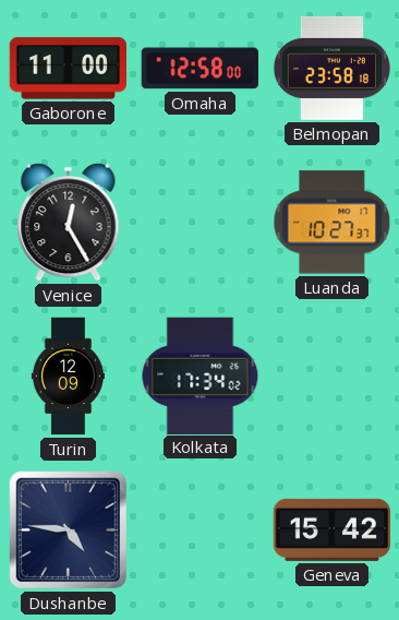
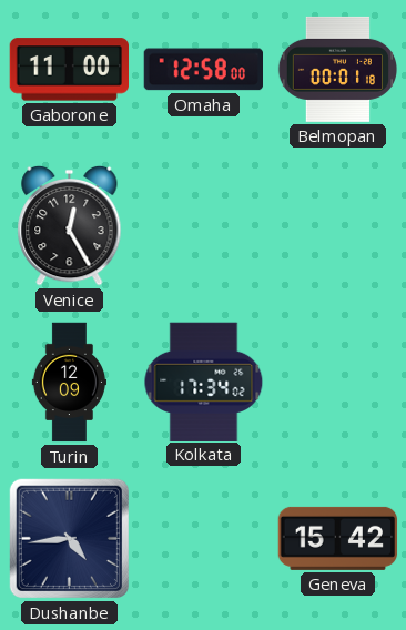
Belmopan: 23:58 -> 00:01 (337, 69)
Luanda: 10:27 -> none (332, 223)
Dushanbe: 4:46 -> 4:44 (69, 538)
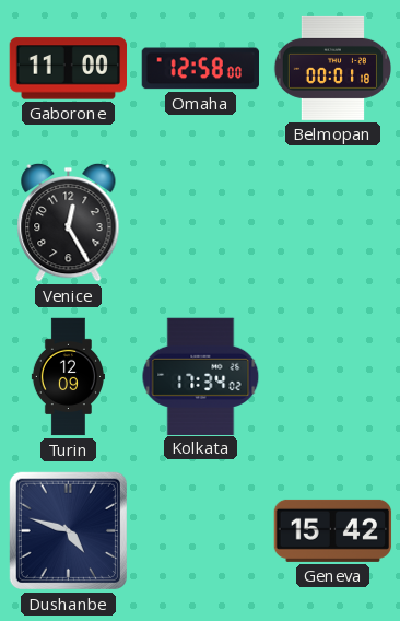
Dushanbe: 4:44 -> 4:48 (68, 530)
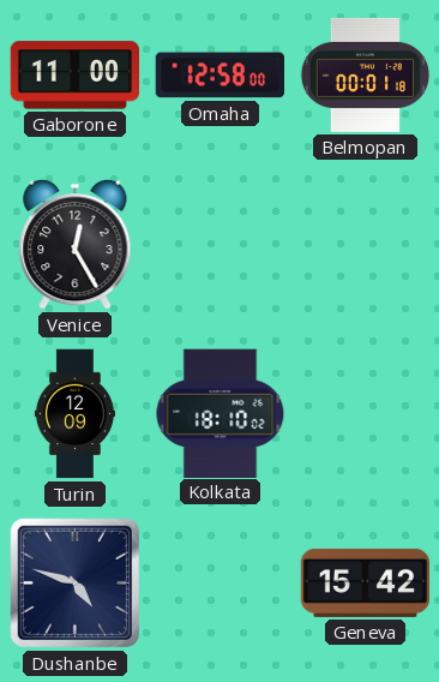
Kolkata: 17:34 -> 18:10 (221, 413)
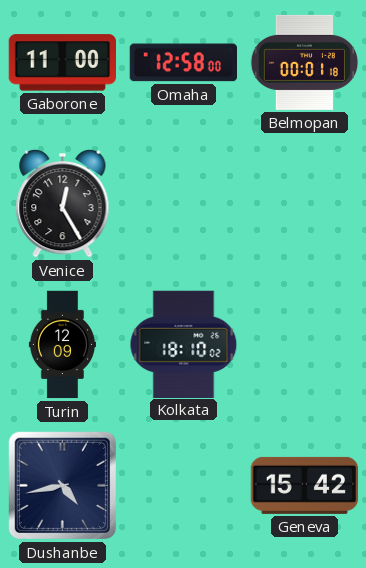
Dushanbe: 4:48 -> 4:43 (62, 485)
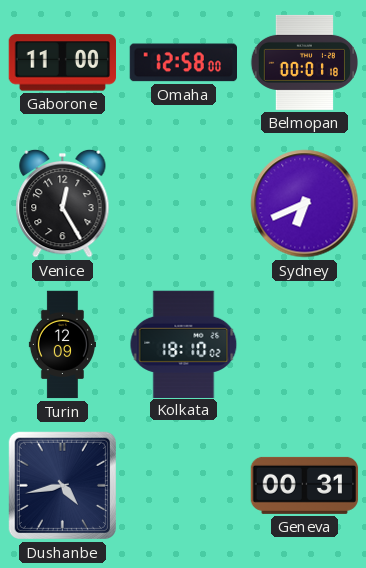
Sydney: none -> 6:41 (305, 204)
Geneva: 15:42 -> 00:31 (305, 485)
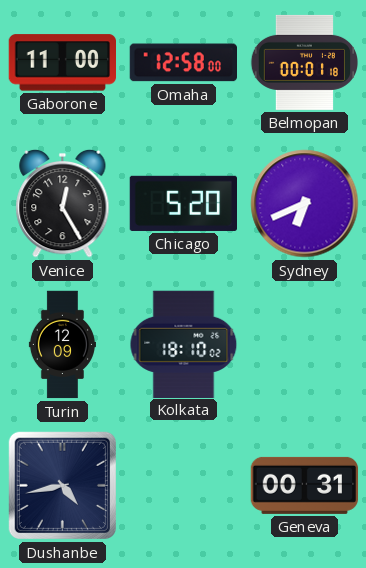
Chicago: none -> 5:20 (183, 203)
